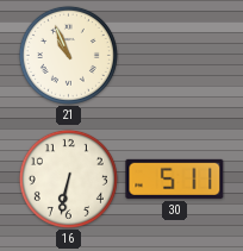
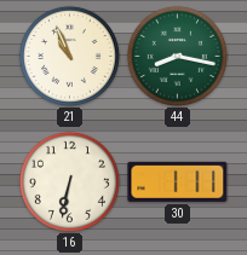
44: none -> 8:17 (177, 56)
30: 5:11 -> 1:11 (178, 181)
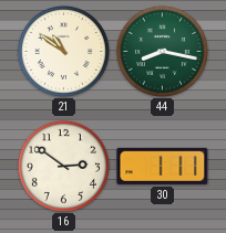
21: 10:56 -> 10:51 (63, 51)
16: 6:32 -> 2:51 (63, 166)
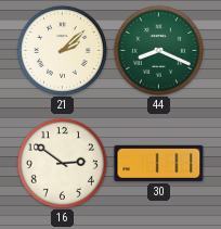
21: 10:51 -> 2:08 (62, 50)
44: 8:17 -> 8:19 (158, 50)
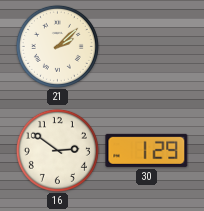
44: 8:19 -> none (158, 50)
30: 1:11 -> 1:29 (147, 150)
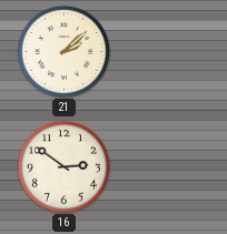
30: 1:29 -> none (147, 150)
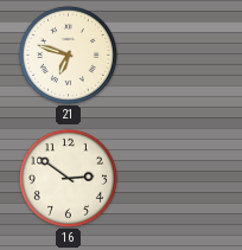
21: 2:08 -> 6:48 (68, 55)
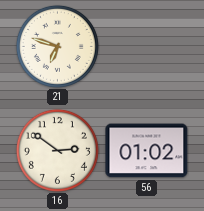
56: none -> 01:02 (147, 151)
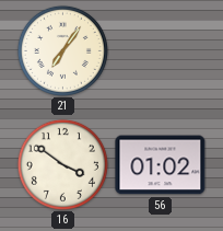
21: 6:48 -> 7:06 (62, 50)
16: 2:51 -> 3:51 (62, 164)
